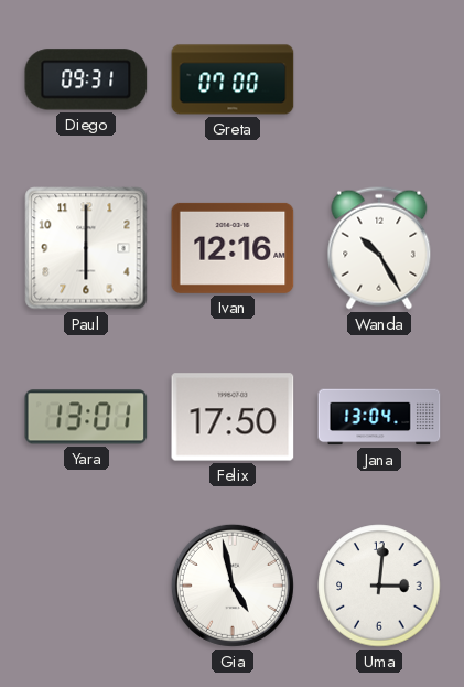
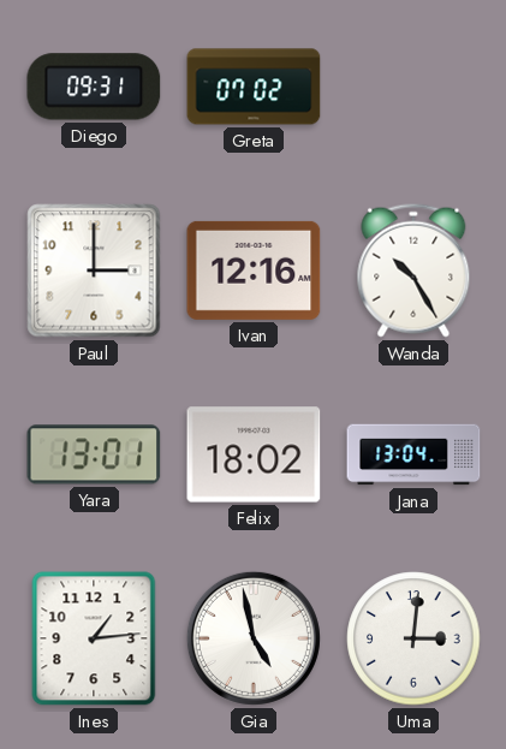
Greta: 07:00 -> 07:02 (254, 87)
Paul: 6:00 -> 3:00 (94, 271)
Felix: 17:50 -> 18:02 (254, 454)
Ines: none -> 1:14 (94, 638)
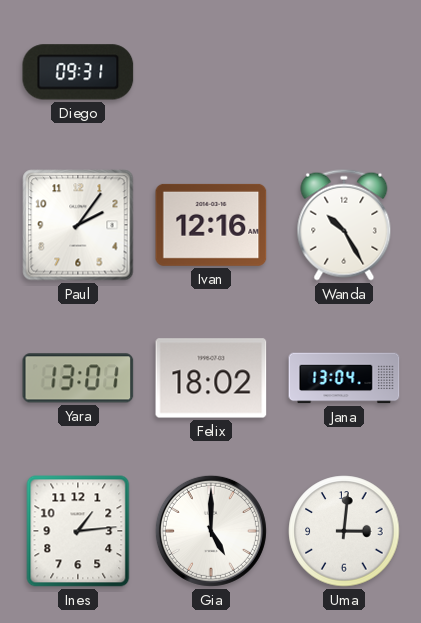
Greta: 07:02 -> none (254, 87)
Paul: 3:00 -> 2:06 (78, 225)
Gia: 4:58 -> 5:00 (211, 531)
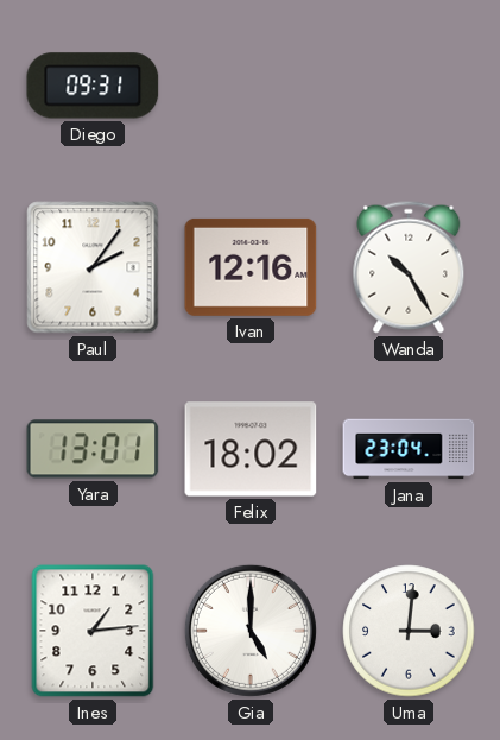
Jana: 13:04 -> 23:04 (409, 449)
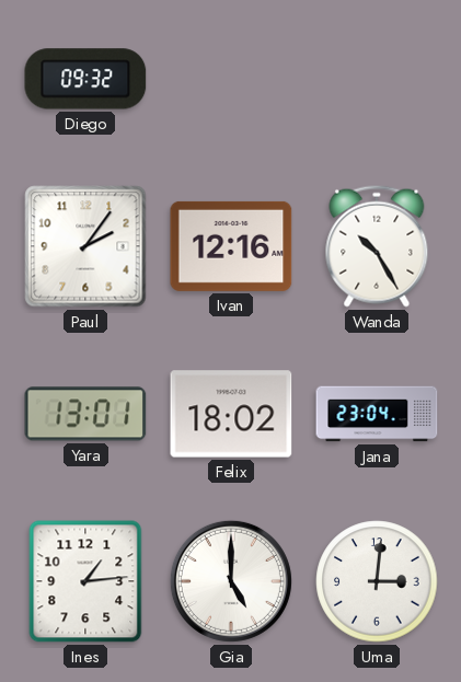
Diego: 09:31 -> 09:32 (85, 79)
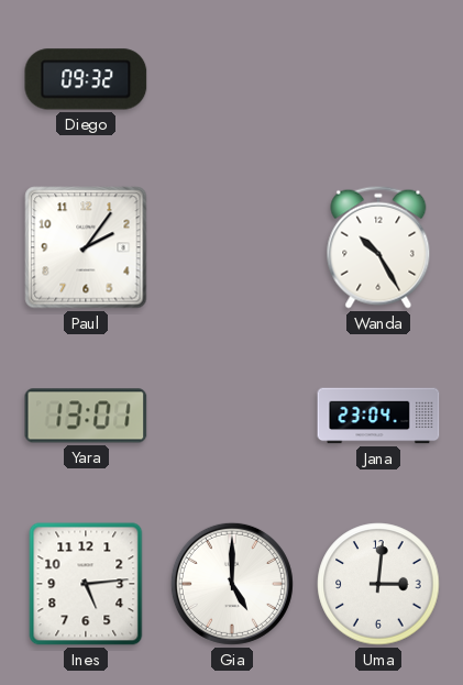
Ivan: 12:16 -> none (231, 246)
Felix: 18:02 -> none (231, 414)
Ines: 1:14 -> 5:14 (86, 584)
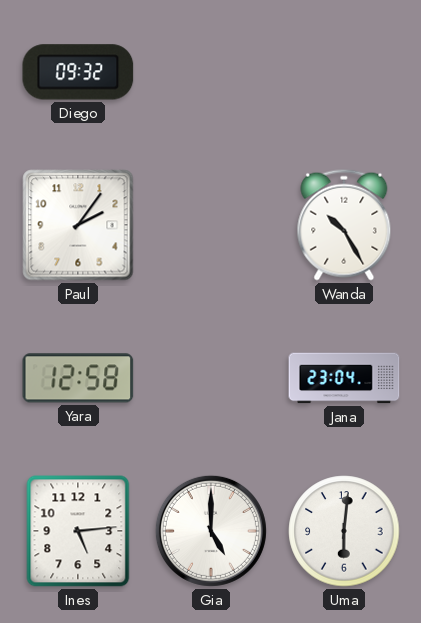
Yara: 13:01 -> 12:58 (78, 378)
Uma: 3:01 -> 6:01 (344, 531)
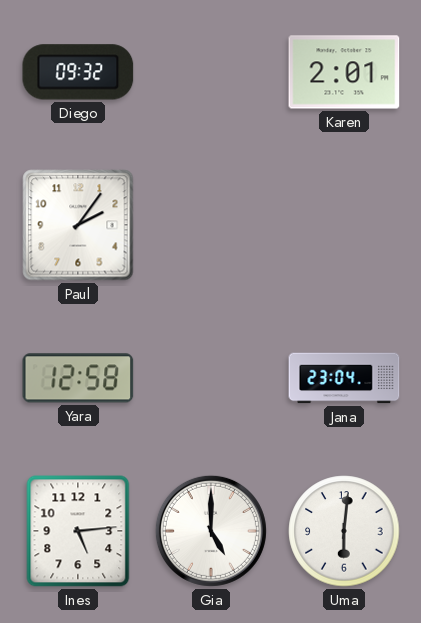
Karen: none -> 2:01 (344, 72)
Wanda: 10:25 -> none (344, 225)
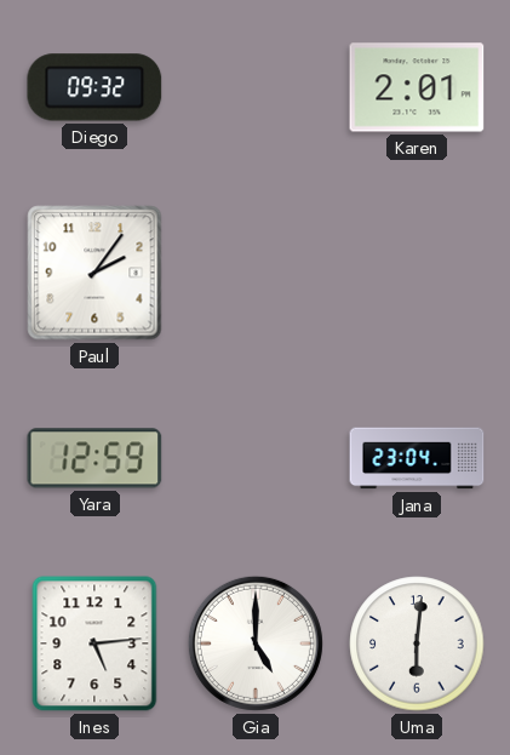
Yara: 12:58 -> 12:59 (94, 458)
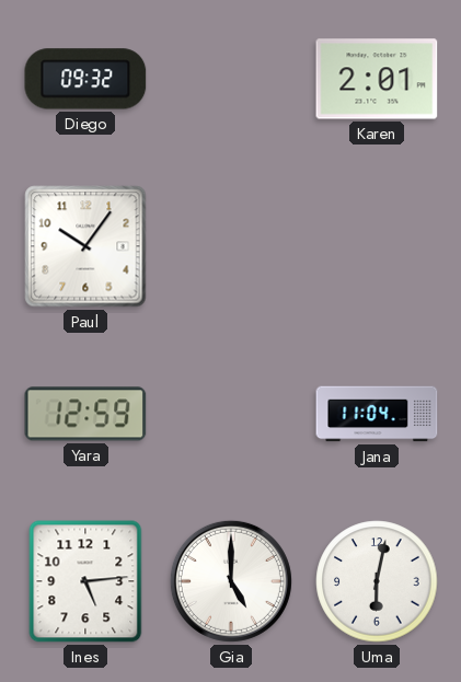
Paul: 2:06 -> 10:06 (85, 246)
Jana: 23:04 -> 11:04 (377, 414)
Uma: 6:01 -> 6:02 (377, 581)
